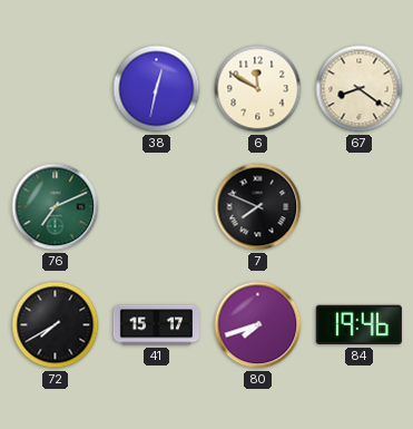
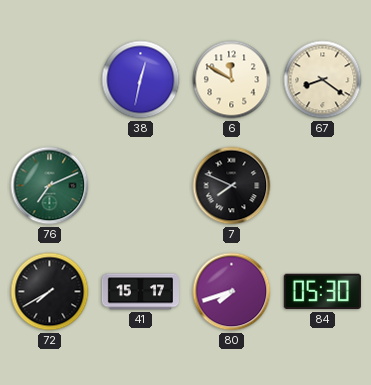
84: 19:46 -> 05:30 (322, 292)
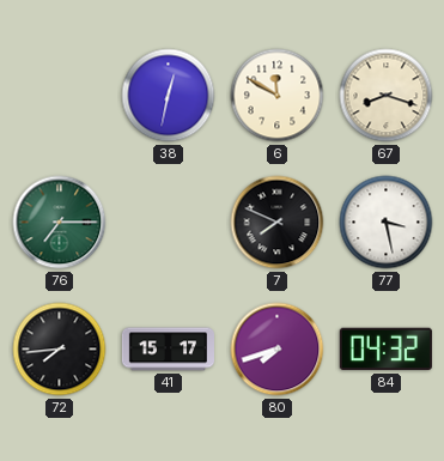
67: 8:21 -> 8:18 (387, 96)
76: 7:11 -> 7:15 (60, 223)
77: none -> 3:28 (387, 223)
72: 7:40 -> 7:44 (60, 350)
84: 05:30 -> 04:32 (385, 350)
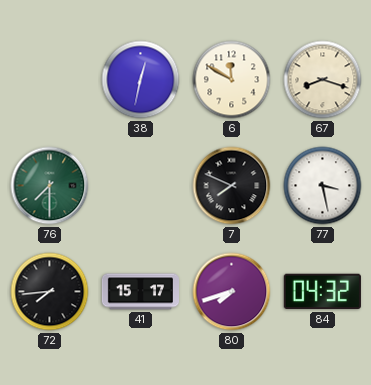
76: 7:15 -> 7:30 (50, 186)
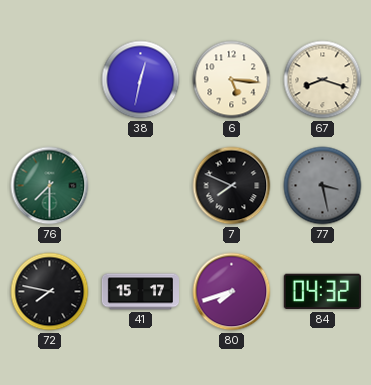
6: 11:50 -> 5:16 (232, 80)
77 dial: white -> grey (323, 186)
72: 7:44 -> 7:47 (50, 292)
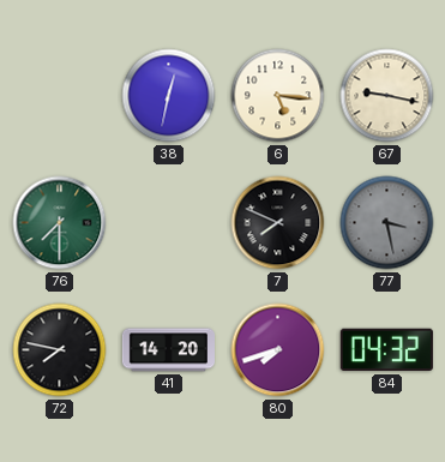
67: 8:18 -> 9:17 (387, 96)
41: 15:17 -> 14:20 (168, 350)
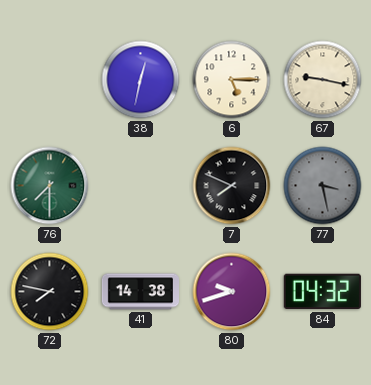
6: 5:16 -> 5:15 (232, 80)
41: 14:20 -> 14:38 (140, 292)
80: 7:42 -> 9:42 (232, 292)
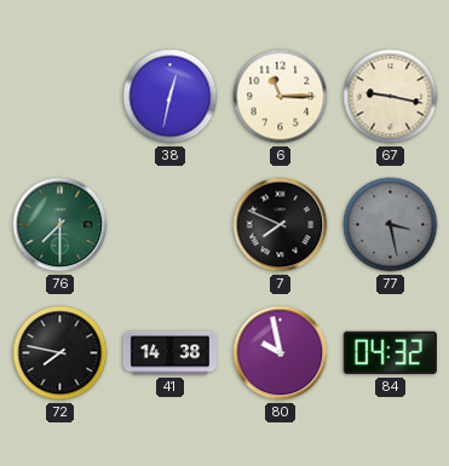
6: 5:15 -> 11:15 (281, 97)
80: 9:42 -> 9:58 (281, 353)
